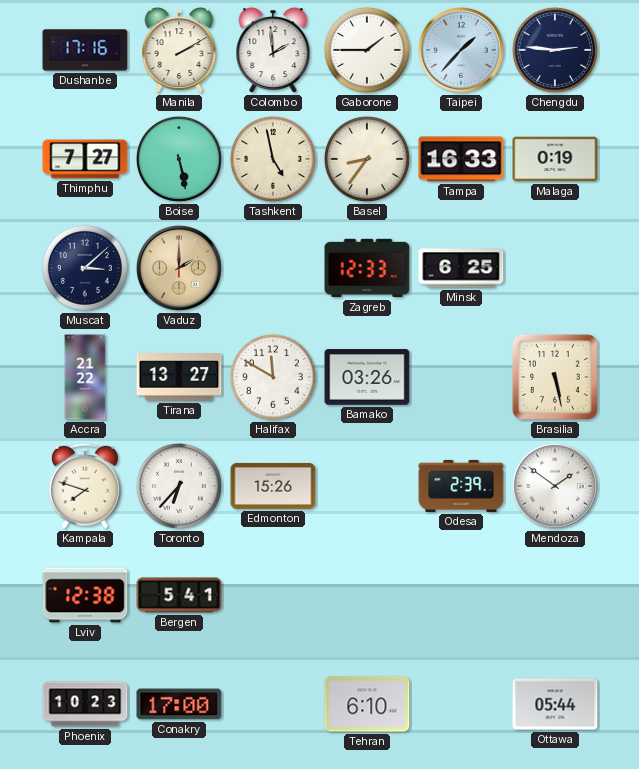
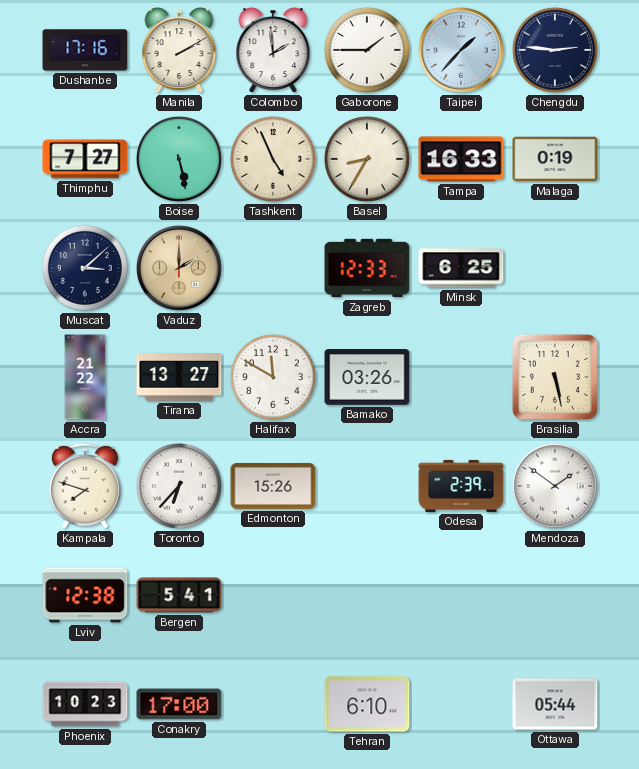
Tashkent: 4:58 -> 4:56 (273, 159)
Basel: 8:36 -> 8:35 (367, 159)
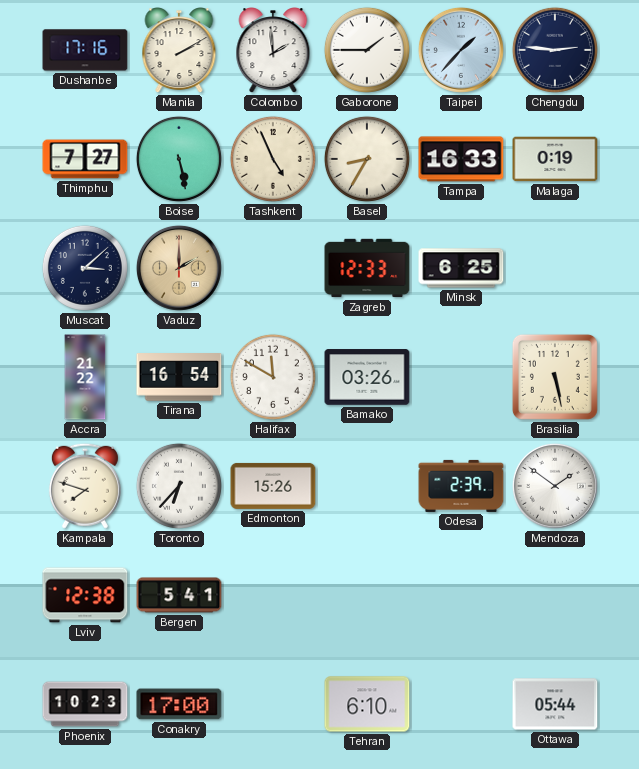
Tirana: 13:27 -> 16:54 (179, 377)
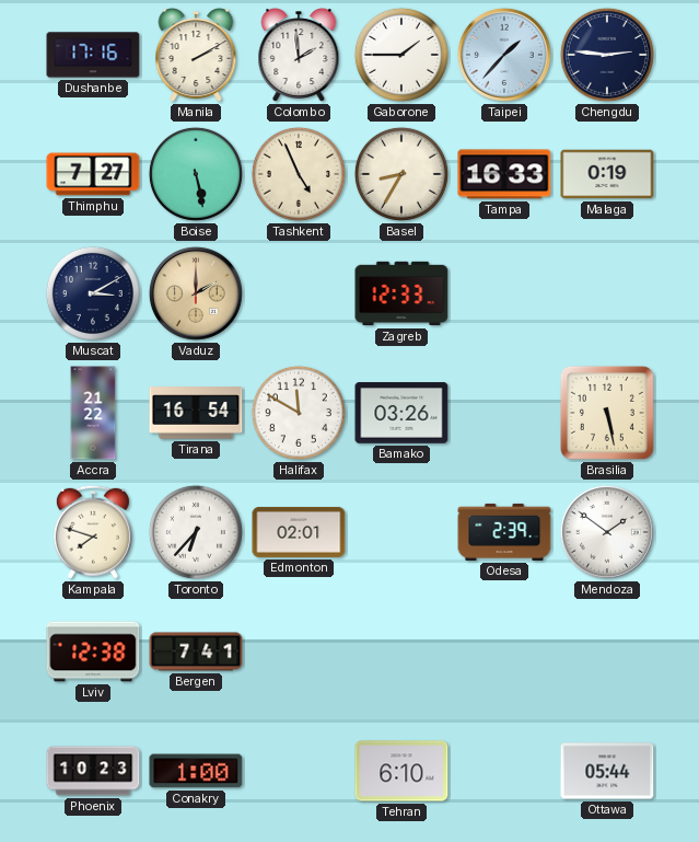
Muscat: 3:08 -> 3:10 (93, 293)
Minsk: 6:25 -> none (461, 268)
Edmonton: 15:26 -> 02:01 (299, 532)
Bergen: 5:41 -> 7:41 (196, 651)
Conakry: 17:00 -> 1:00 (196, 771)
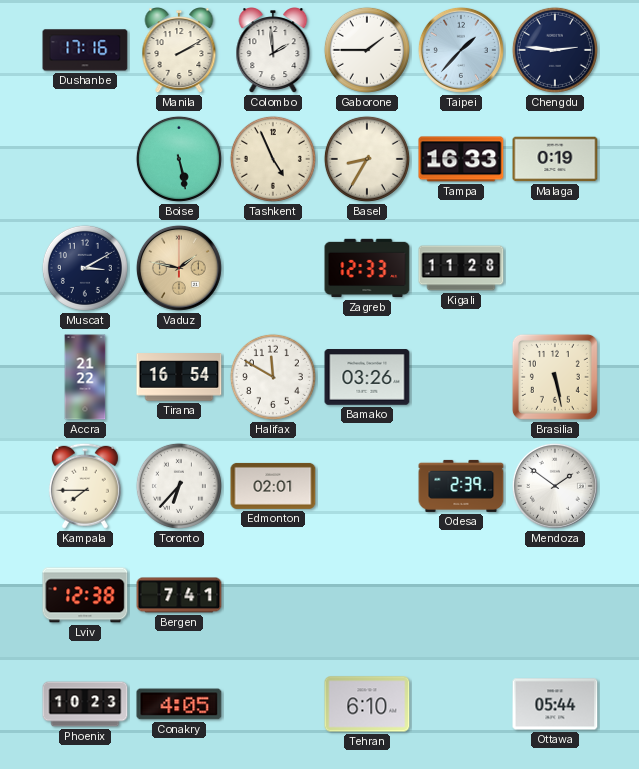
Thimphu: 7:27 -> none (93, 174)
Vaduz: 2:00 -> 1:47 (179, 268)
Kigali: none -> 11:28 (461, 268)
Kampala: 7:48 -> 7:45 (85, 486)
Conakry: 1:00 -> 4:05 (179, 704)
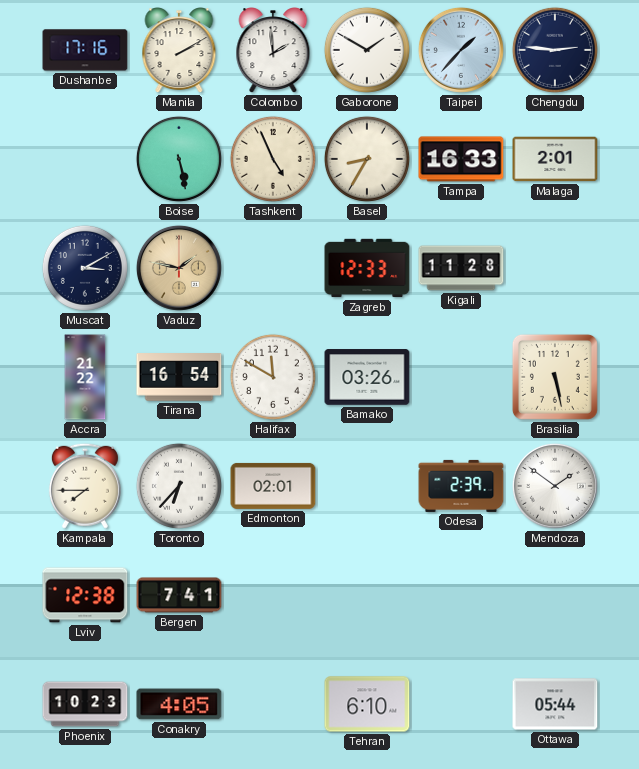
Gaborone: 1:45 -> 1:50 (367, 50)
Malaga: 0:19 -> 2:01 (555, 159)
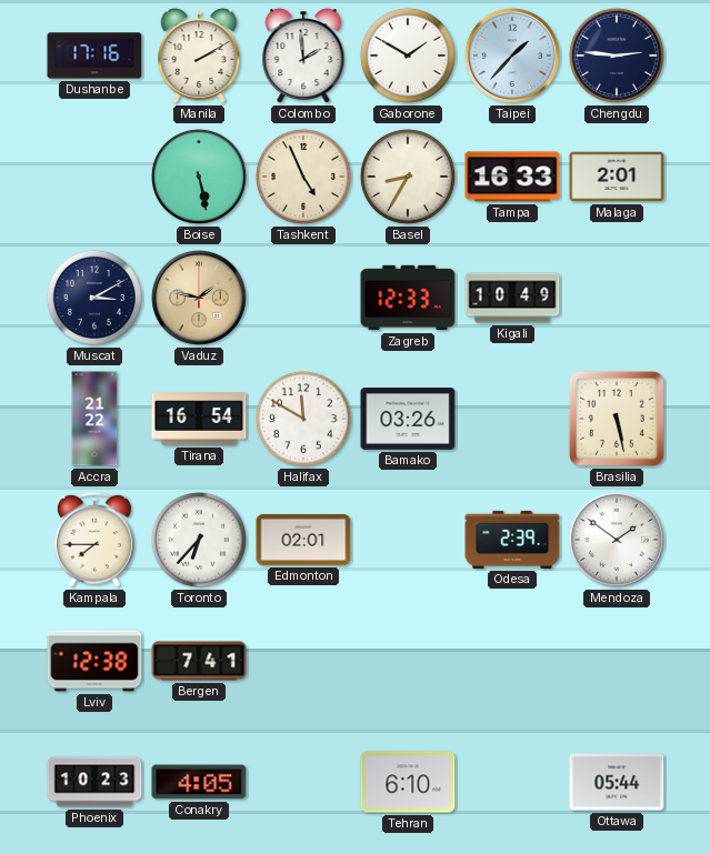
Kigali: 11:28 -> 10:49 (512, 298)
